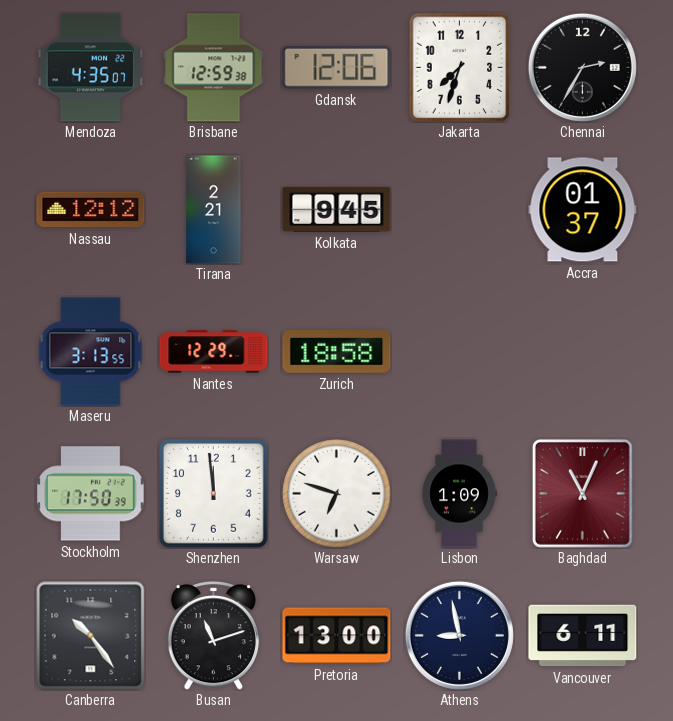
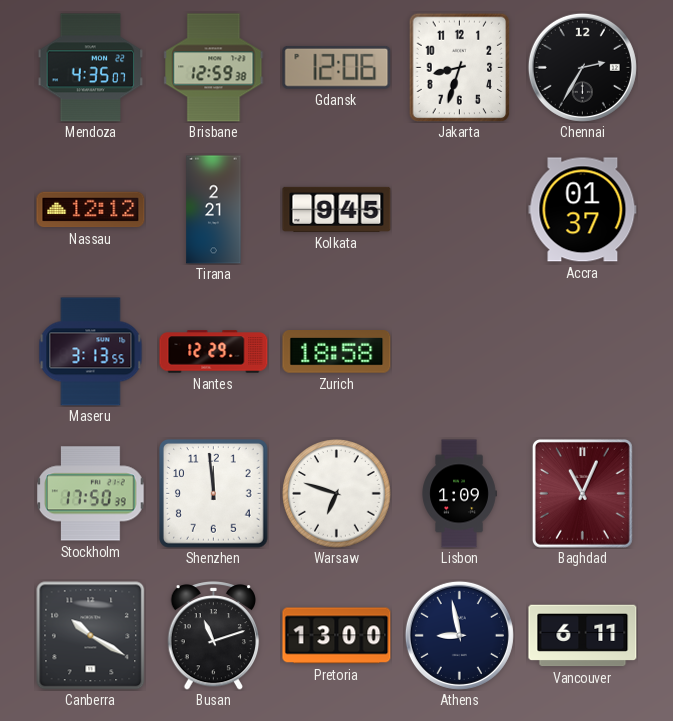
Jakarta: 7:33 -> 8:33 (460, 67)
Canberra: 10:24 -> 10:20 (90, 635)
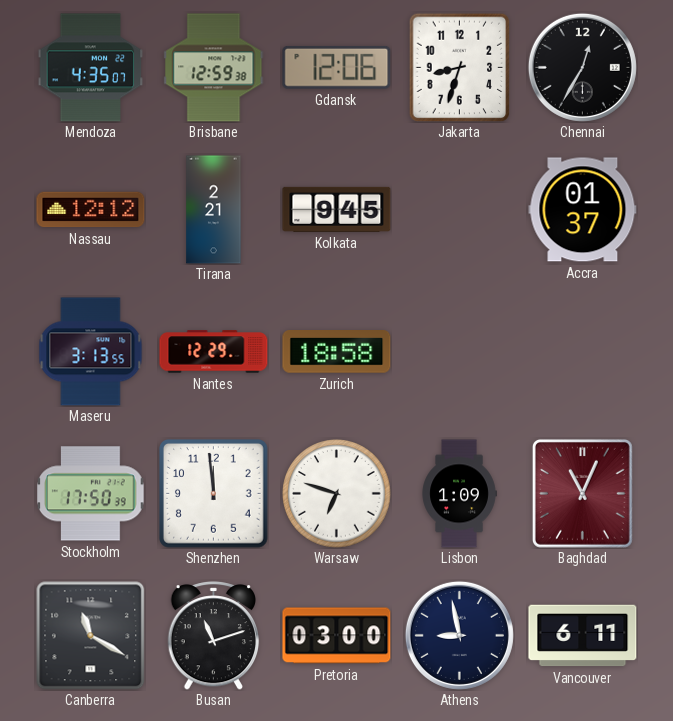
Chennai: 2:35 -> 12:35 (582, 67)
Canberra: 10:20 -> 11:20 (90, 635)
Pretoria: 13:00 -> 03:00 (337, 636)
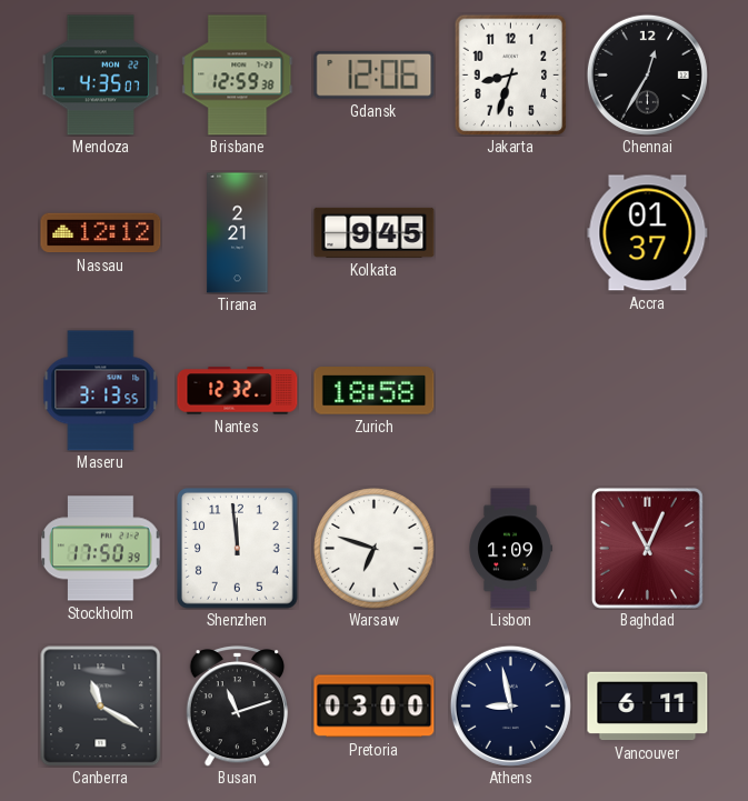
Nantes: 12:29 -> 12:32 (238, 391)
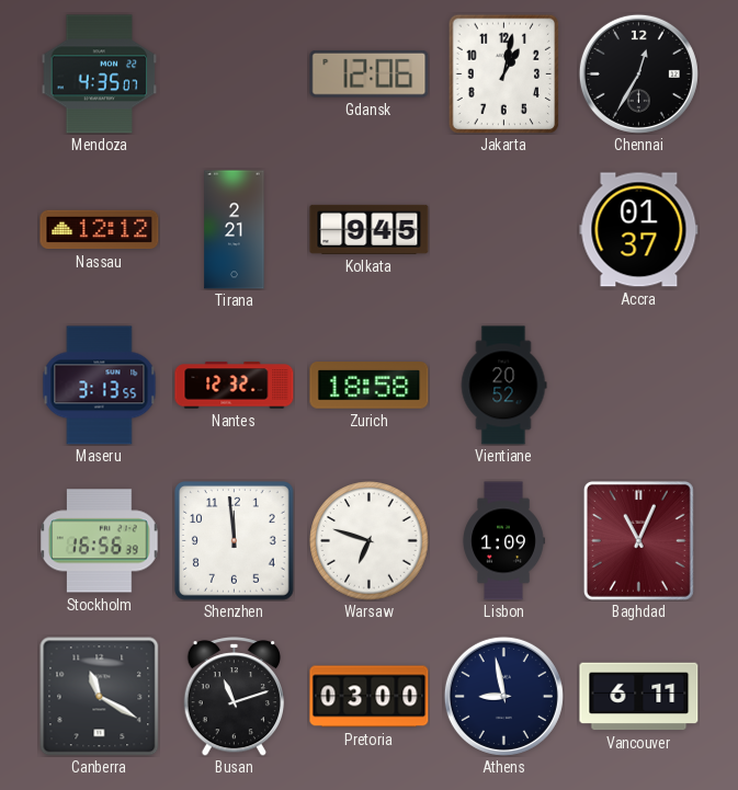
Brisbane: 12:59 -> none (238, 76)
Jakarta: 8:33 -> 1:02 (504, 73)
Vientiane: none -> 20:52 (503, 386)
Stockholm: 17:50 -> 16:56 (100, 541)
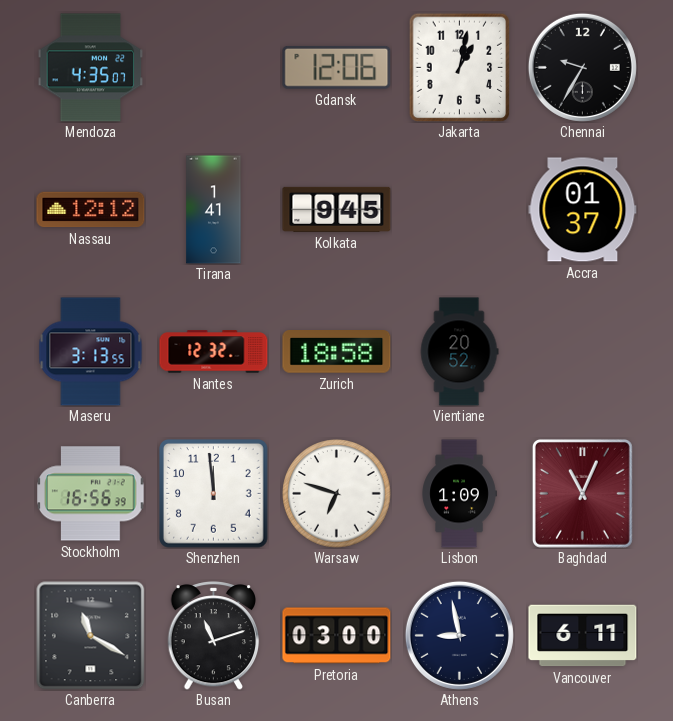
Chennai: 12:35 -> 9:35 (582, 67)
Tirana: 2:21 -> 1:41 (214, 210)
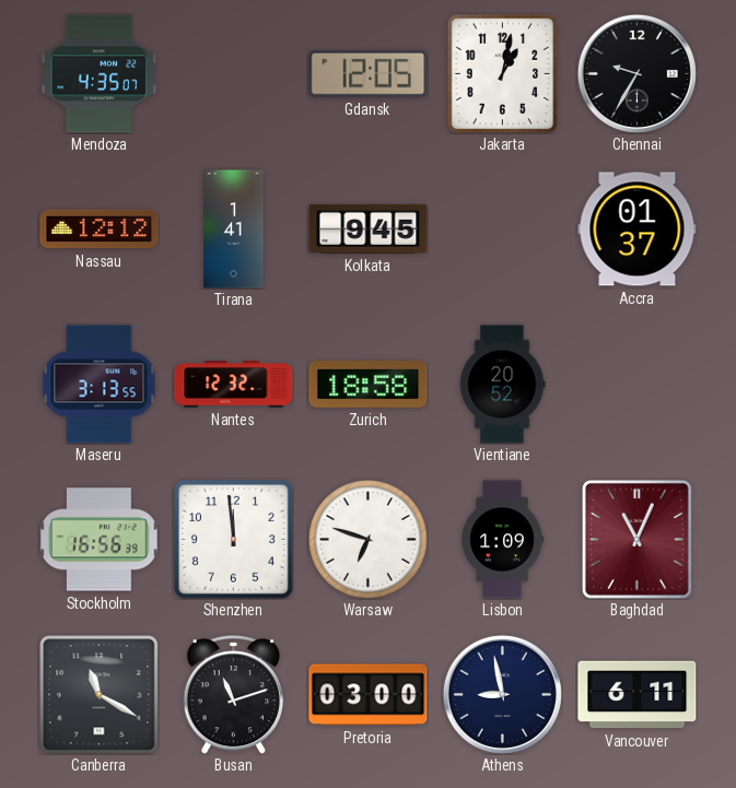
Gdansk: 12:06 -> 12:05 (369, 73)
